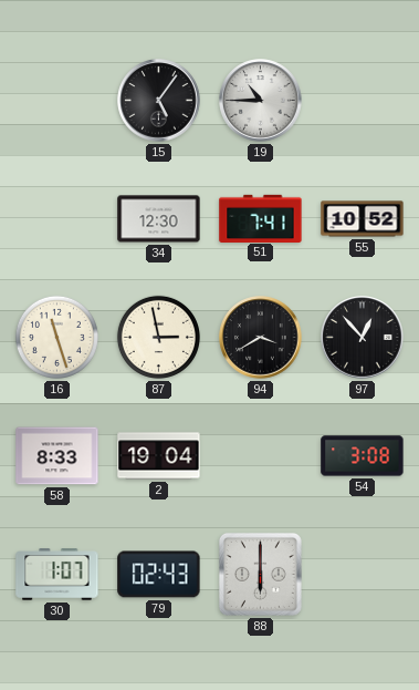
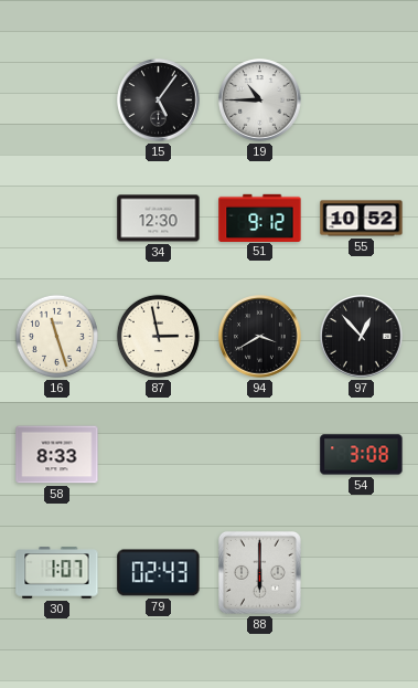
51: 7:41 -> 9:12 (260, 218)
2: 19:04 -> none (159, 456)
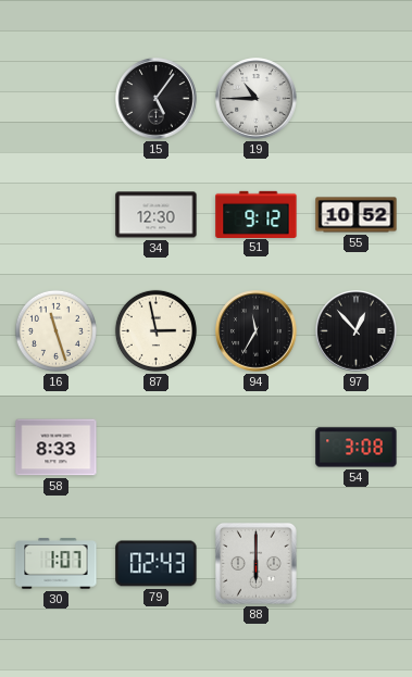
94: 3:40 -> 11:35 (257, 331)
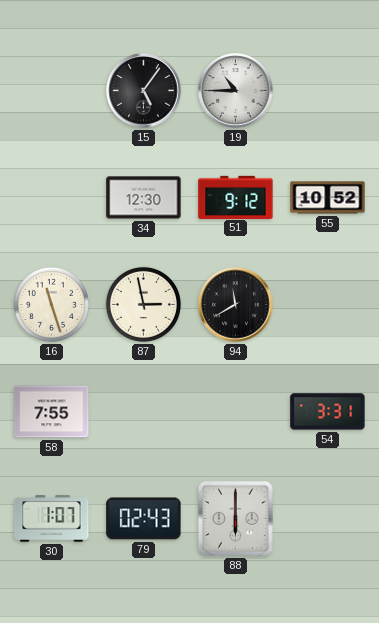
94: 11:35 -> 11:40 (236, 305)
97: 12:53 -> none (357, 331)
58: 8:33 -> 7:55 (52, 412)
54: 3:08 -> 3:31 (328, 412)
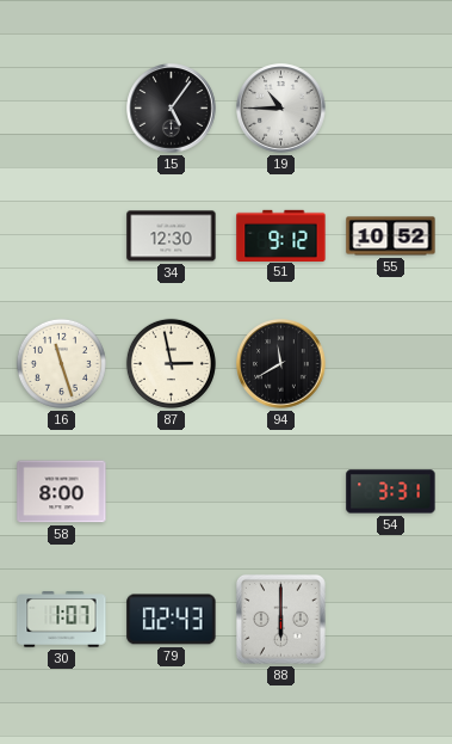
58: 7:55 -> 8:00 (62, 492)
